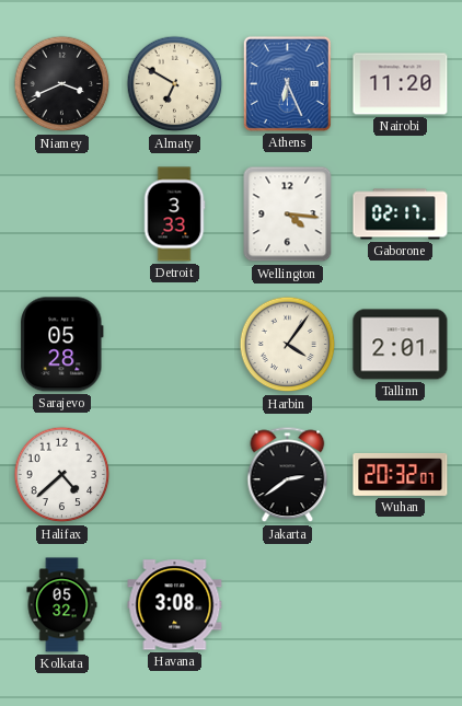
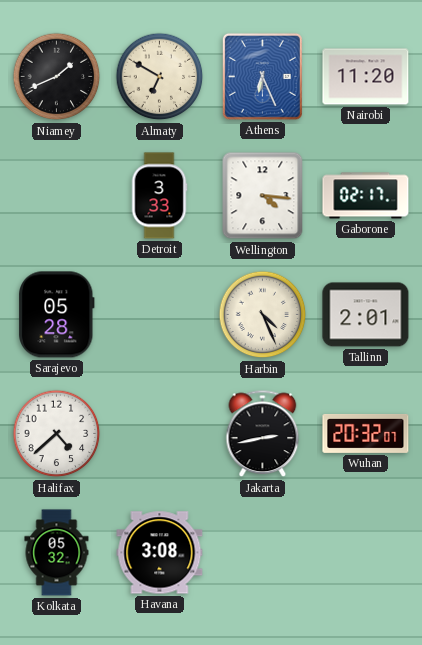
Niamey: 3:41 -> 1:41 (57, 77)
Harbin: 4:06 -> 4:26 (263, 315)
Jakarta: 2:39 -> 2:43 (263, 434)
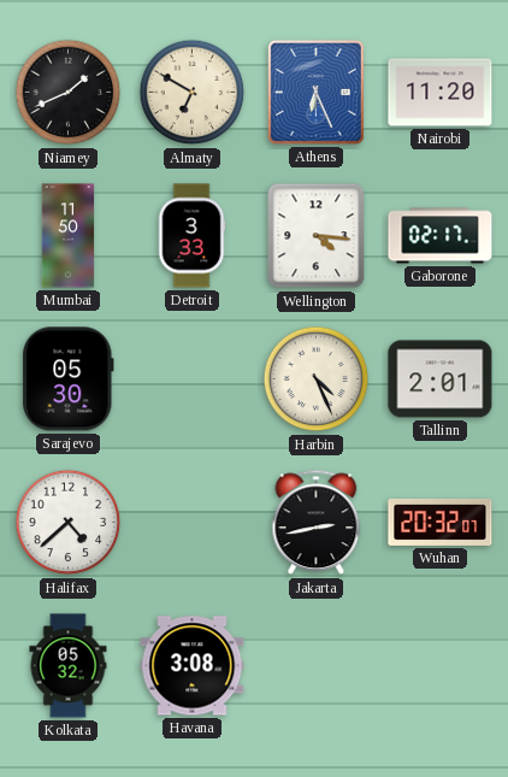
Mumbai: none -> 11:50 (69, 236)
Sarajevo: 05:28 -> 05:30 (69, 379)
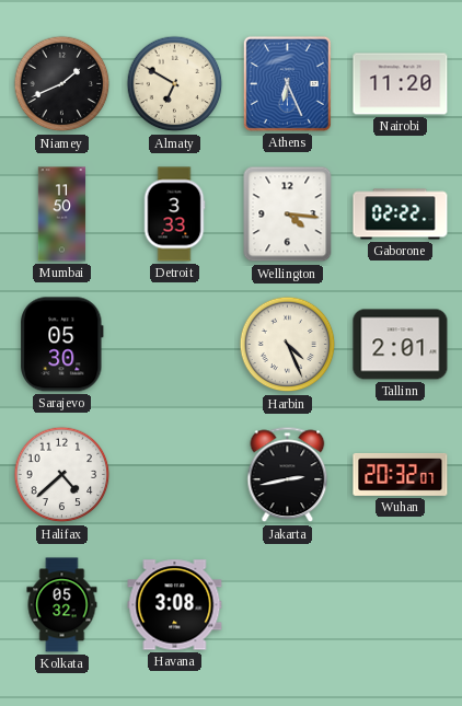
Gaborone: 02:17 -> 02:22 (401, 215)
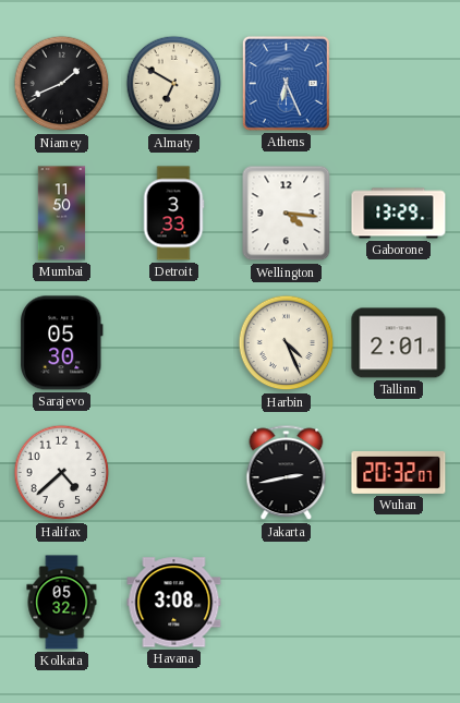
Nairobi: 11:20 -> none (401, 84)
Gaborone: 02:22 -> 13:29 (399, 214)
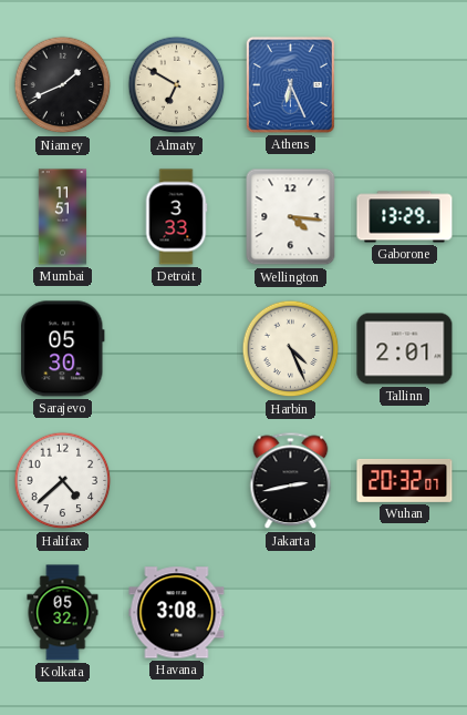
Mumbai: 11:50 -> 11:51 (63, 217)
